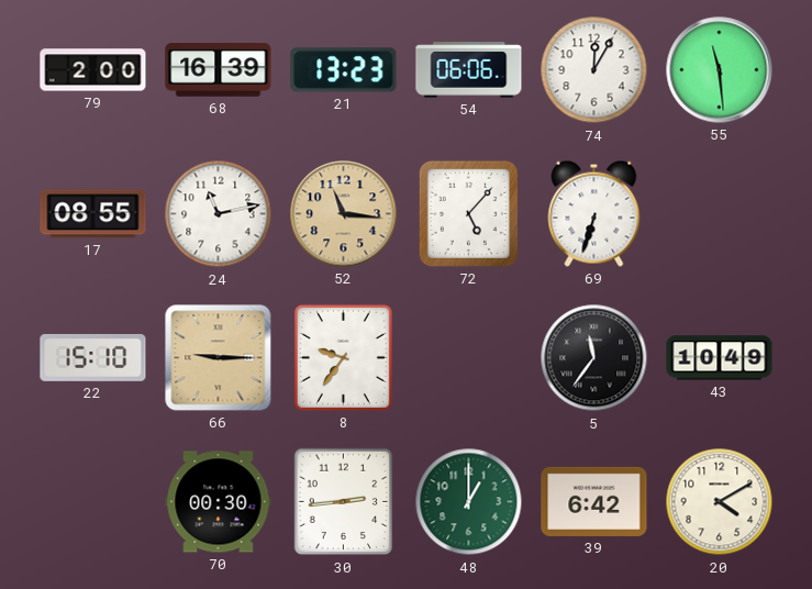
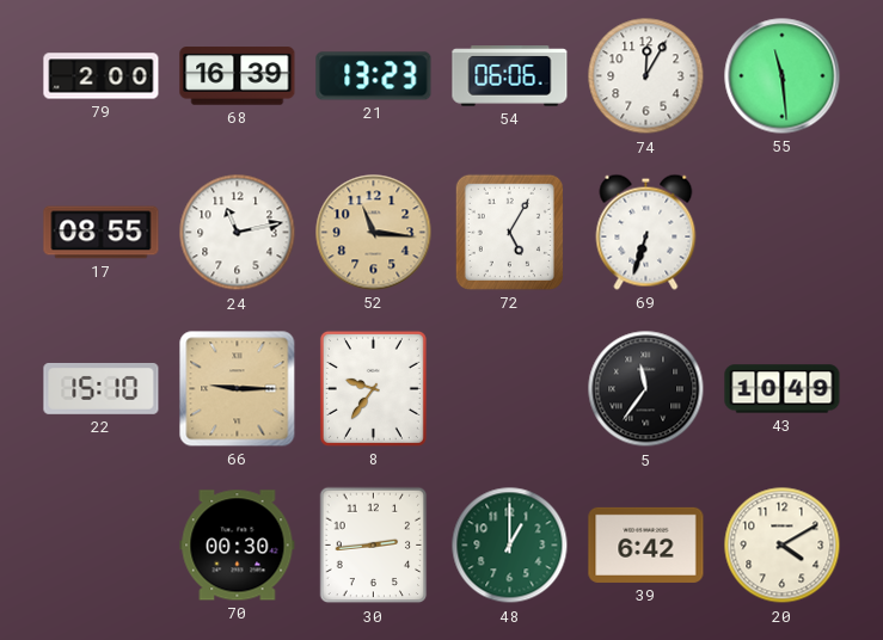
72: 5:07 -> 5:05 (509, 232)
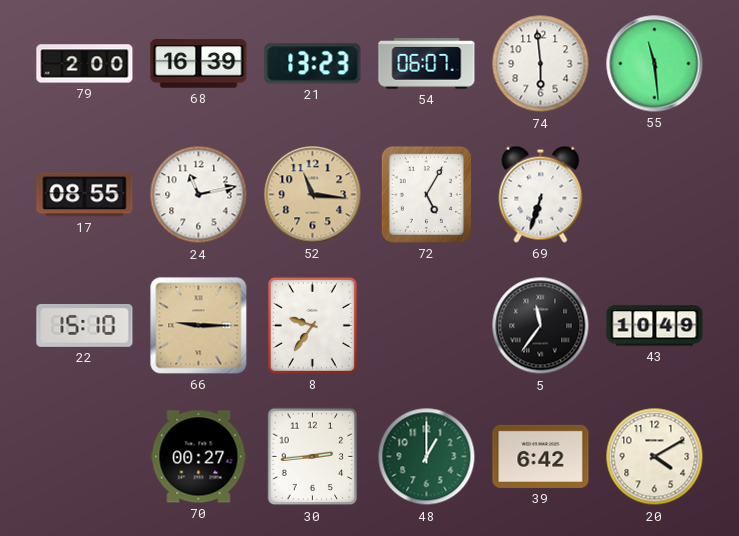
54: 06:06 -> 06:07 (427, 64)
74: 12:05 -> 5:59 (541, 64)
70: 00:30 -> 00:27 (199, 457)
